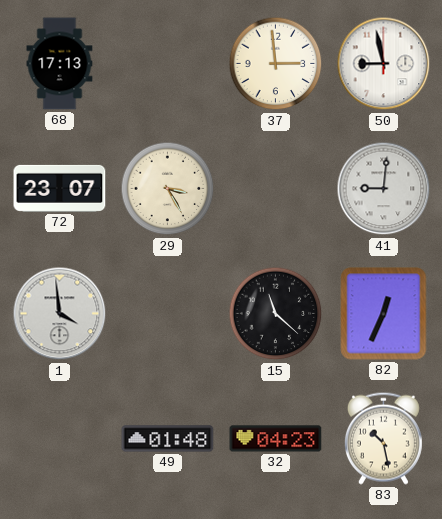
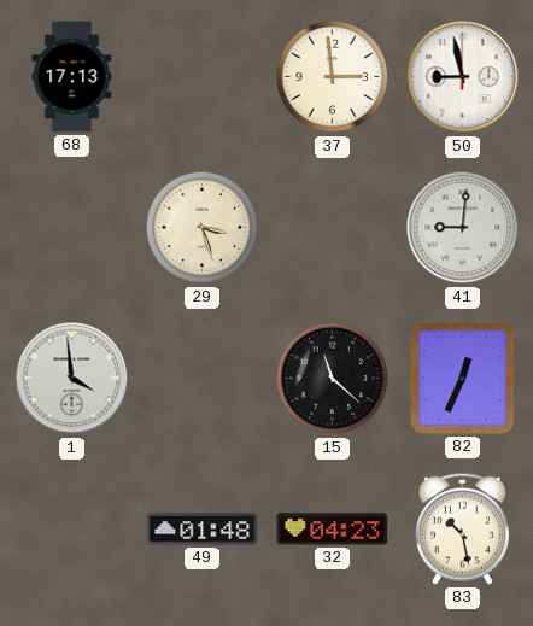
72: 23:07 -> none (60, 188)
29: 3:25 -> 3:27 (203, 228)
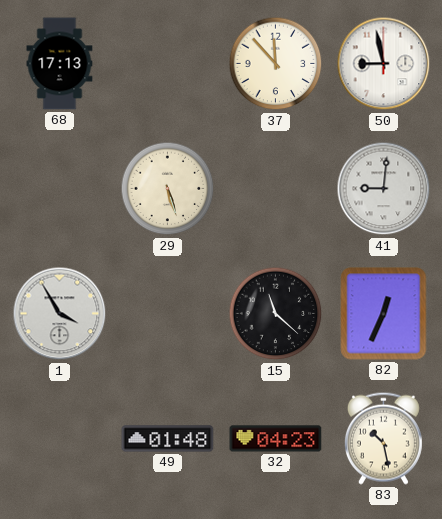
37: 2:59 -> 11:53 (276, 64)
29: 3:27 -> 5:27 (168, 189)
1: 3:59 -> 3:55 (60, 314)
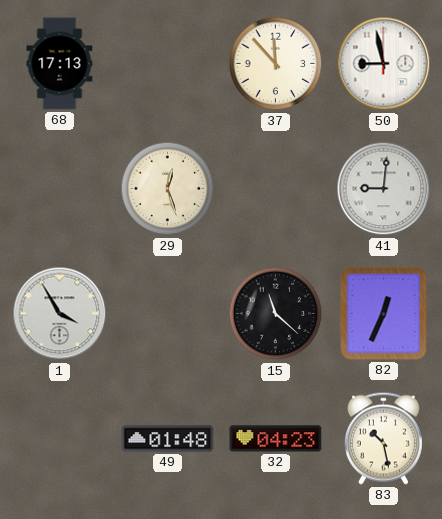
29: 5:27 -> 12:27 (168, 189)
